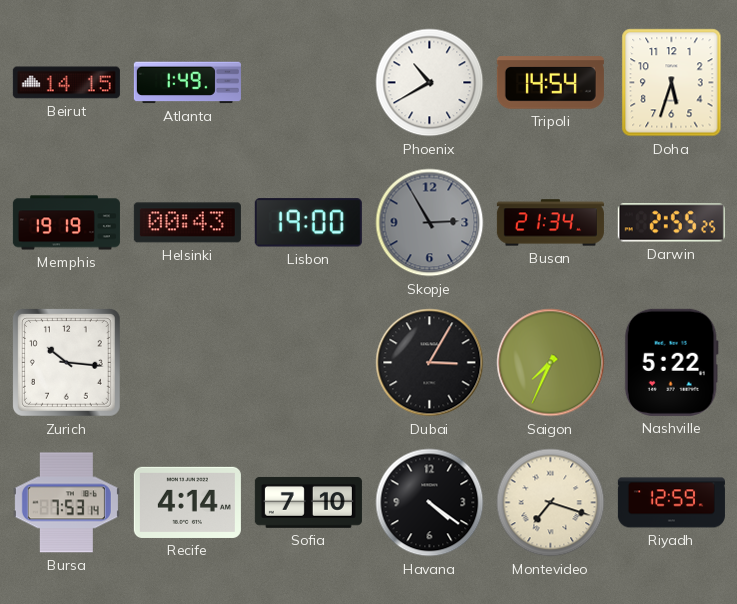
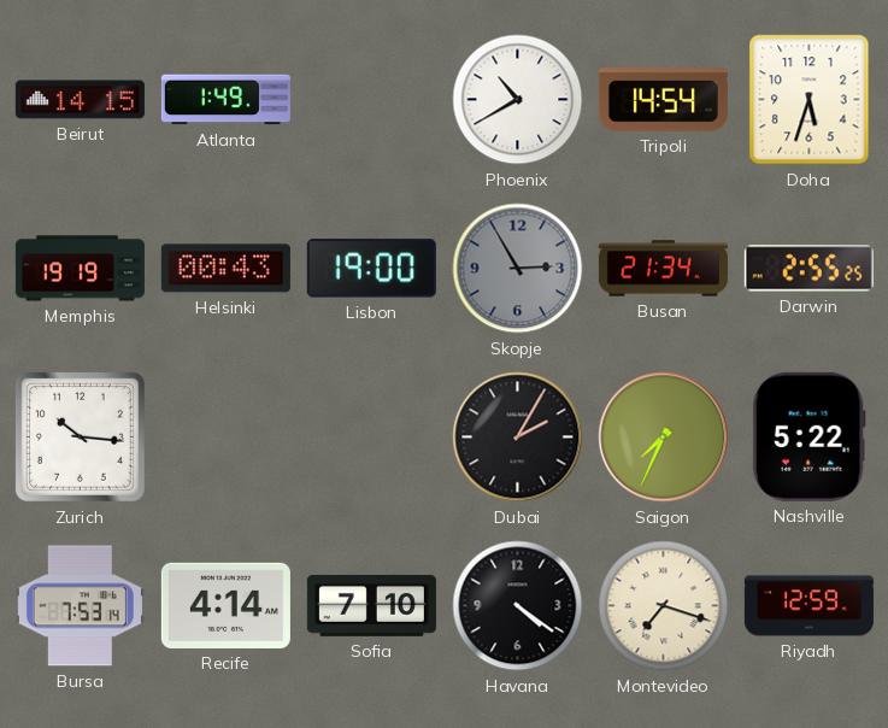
Dubai: 3:05 -> 2:05 (518, 438)
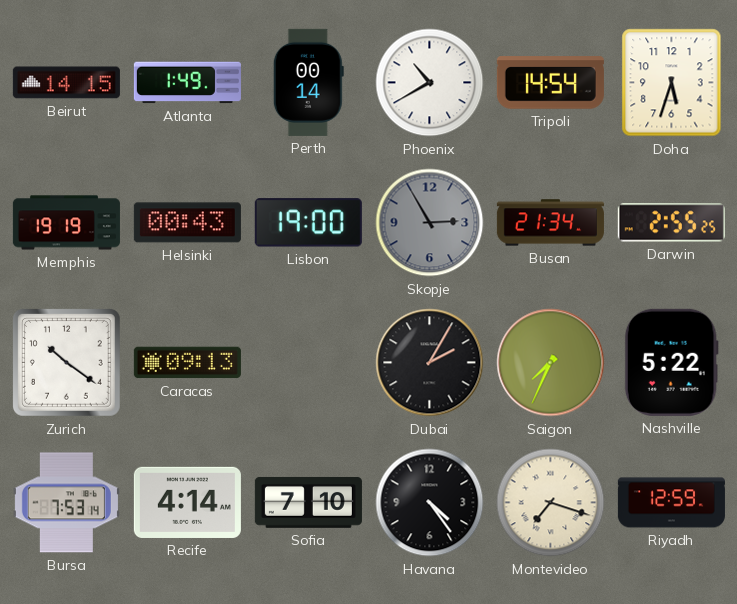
Perth: none -> 00:14 (308, 82)
Zurich: 10:16 -> 10:21 (66, 362)
Caracas: none -> 09:13 (187, 363)
Havana: 4:21 -> 4:24 (430, 503)
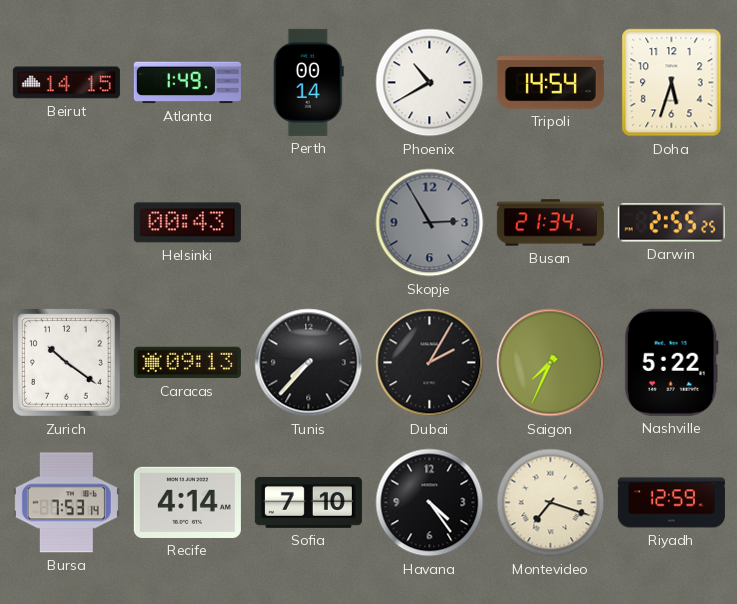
Memphis: 19:19 -> none (66, 223)
Lisbon: 19:00 -> none (308, 223)
Tunis: none -> 7:37 (309, 363)
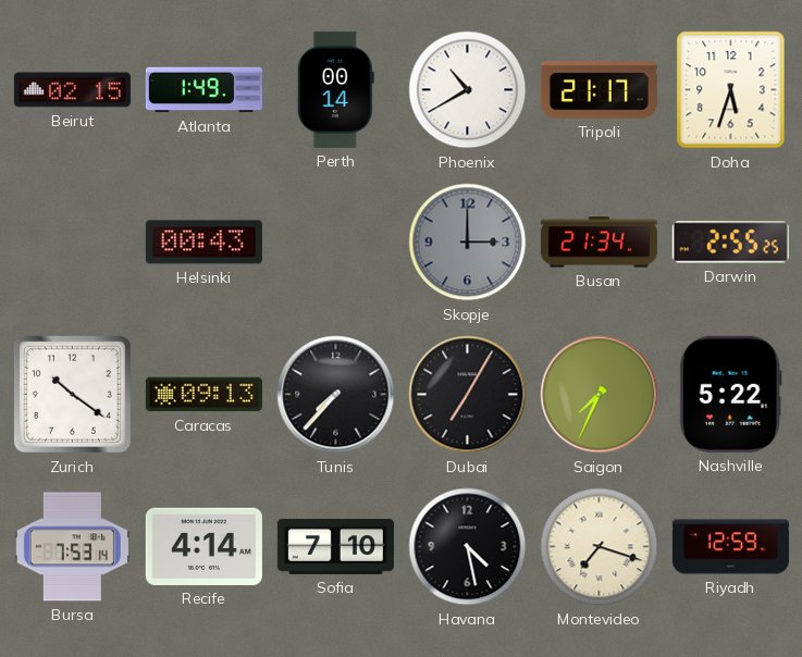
Beirut: 14:15 -> 02:15 (72, 90)
Tripoli: 14:54 -> 21:17 (599, 90)
Skopje: 2:55 -> 3:00 (468, 243)
Dubai: 2:05 -> 7:05 (468, 395)
Havana: 4:24 -> 4:28 (468, 547)
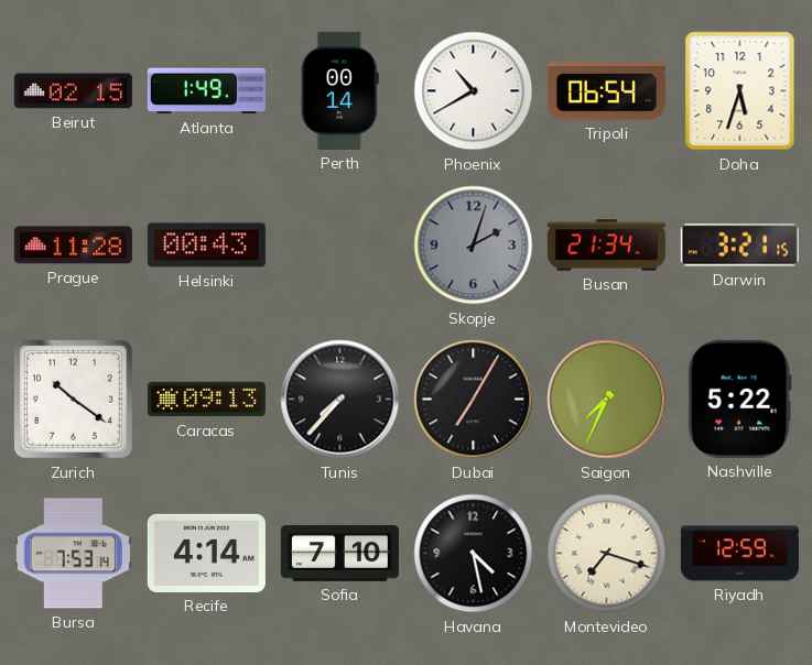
Tripoli: 21:17 -> 06:54 (606, 91)
Prague: none -> 11:28 (73, 246)
Skopje: 3:00 -> 2:03 (474, 246)
Darwin: 2:55 -> 3:21 (739, 246)
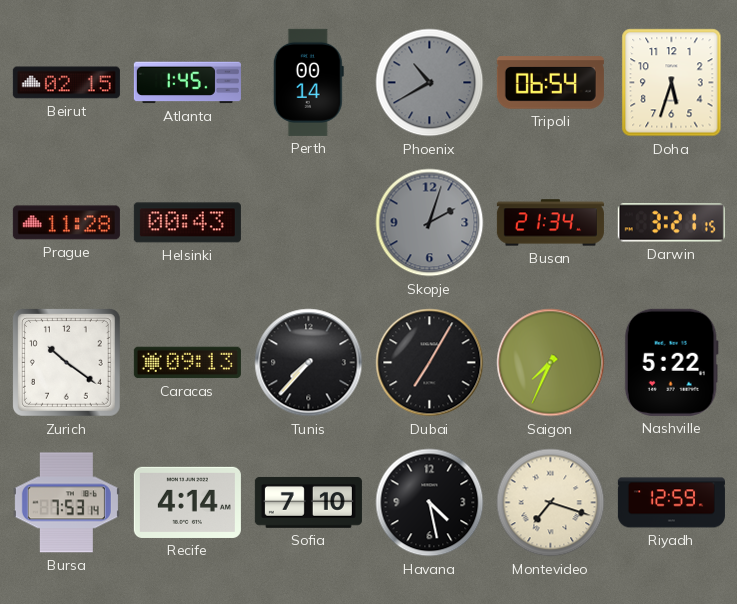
Atlanta: 1:49 -> 1:45 (187, 83)
Phoenix dial: white -> grey (430, 83)
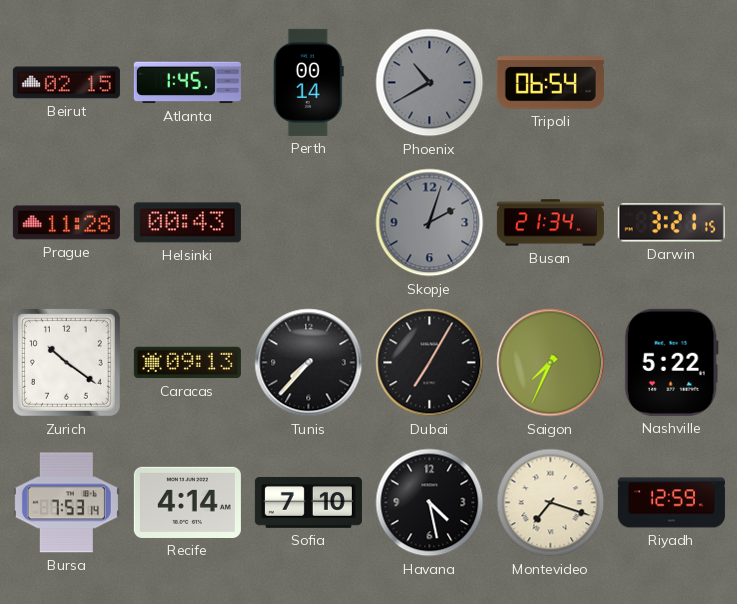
Doha: 5:33 -> none (672, 83)
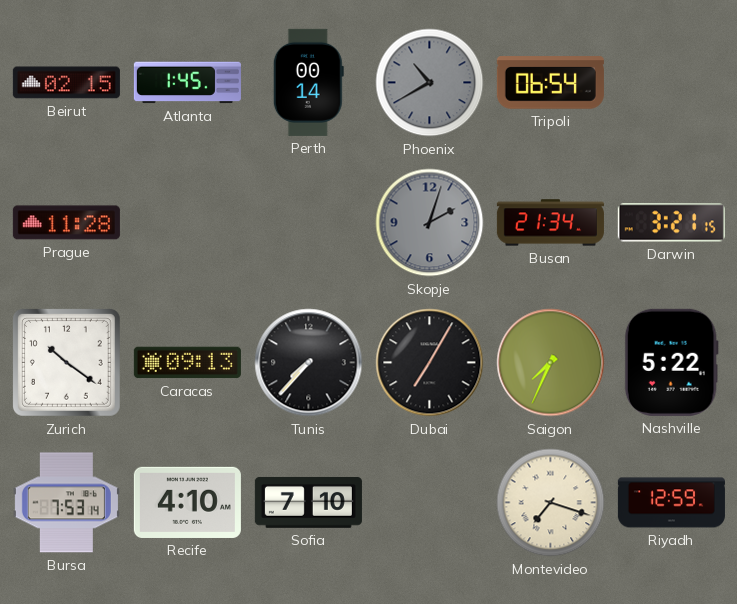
Helsinki: 00:43 -> none (187, 223)
Recife: 4:14 -> 4:10 (187, 502)
Havana: 4:28 -> none (430, 503)
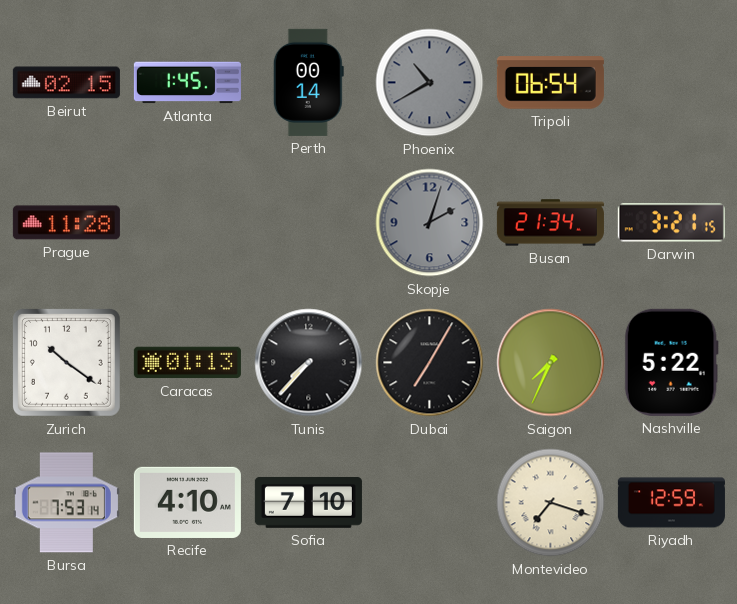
Caracas: 09:13 -> 01:13 (187, 363)
